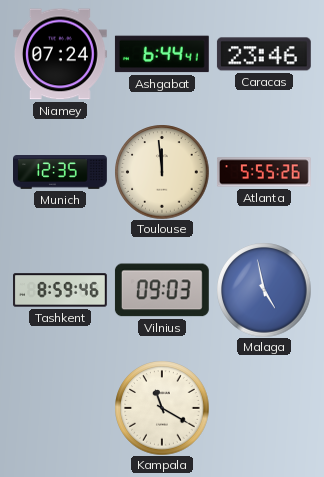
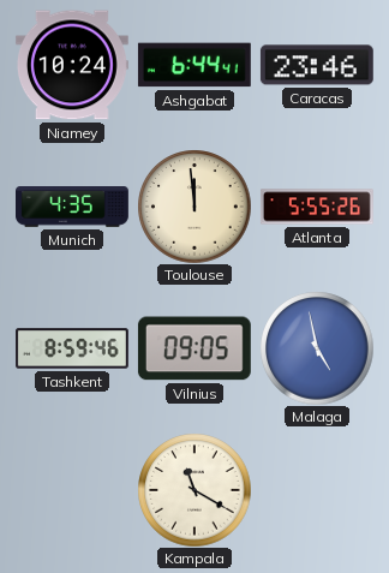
Niamey: 07:24 -> 10:24 (72, 65)
Munich: 12:35 -> 4:35 (73, 208)
Vilnius: 09:03 -> 09:05 (194, 348)
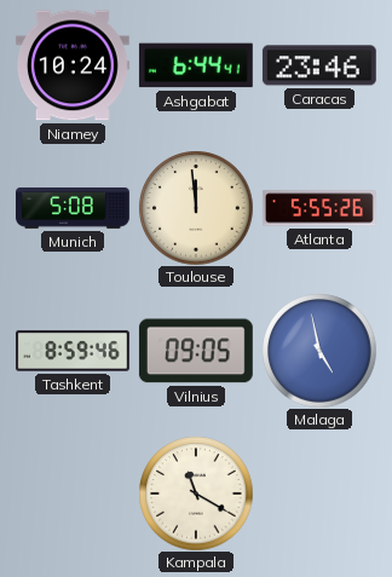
Munich: 4:35 -> 5:08 (74, 209)
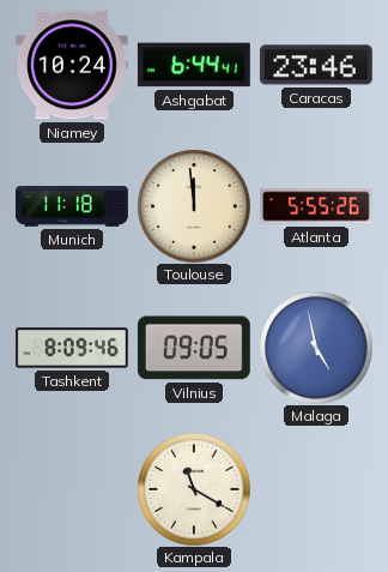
Munich: 5:08 -> 11:18 (73, 207)
Tashkent: 8:59 -> 8:09 (73, 348)
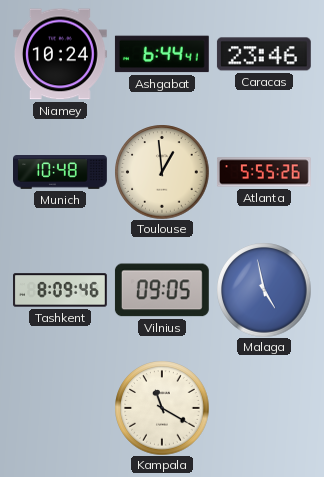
Munich: 11:18 -> 10:48 (61, 173)
Toulouse: 11:59 -> 12:59 (162, 172)
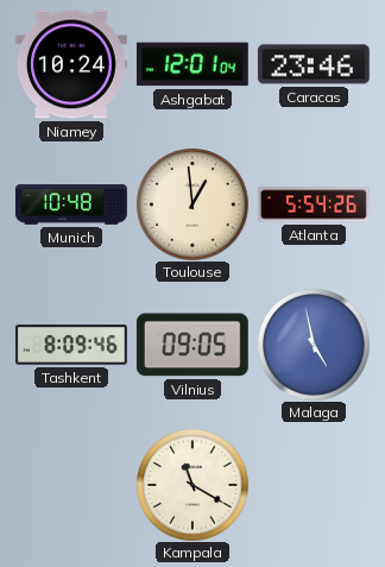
Ashgabat: 6:44 -> 12:01 (192, 64)
Atlanta: 5:55 -> 5:54 (314, 204)
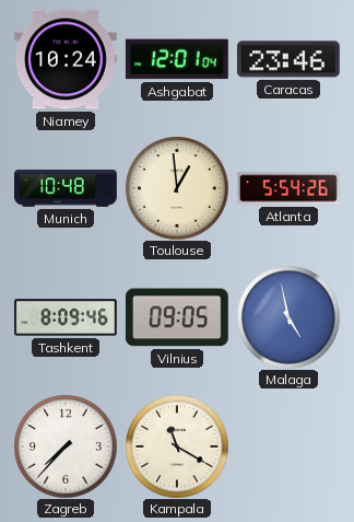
Zagreb: none -> 7:37 (66, 446)
